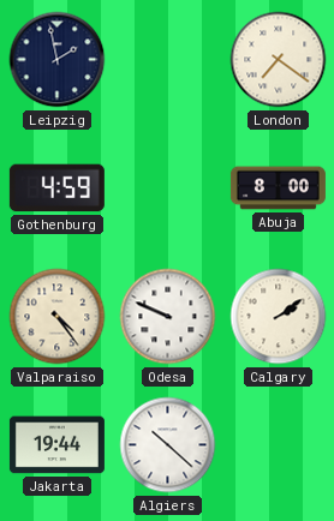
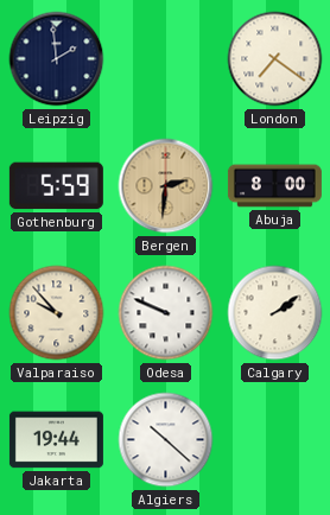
Leipzig: 1:58 -> 1:59 (57, 59)
Gothenburg: 4:59 -> 5:59 (56, 186)
Bergen: none -> 2:31 (166, 186)
Valparaiso: 4:24 -> 9:53 (57, 313)
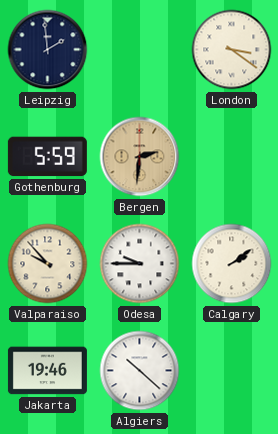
London: 7:21 -> 3:21 (232, 50)
Abuja: 8:00 -> none (274, 186)
Odesa: 9:49 -> 9:45 (140, 264)
Jakarta: 19:44 -> 19:46 (47, 371)
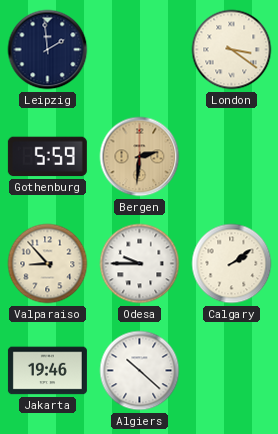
Valparaiso: 9:53 -> 8:53 (48, 264)
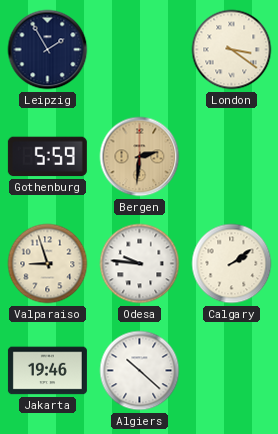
Leipzig: 1:59 -> 1:55 (48, 50)
Valparaiso: 8:53 -> 8:57 (48, 264)
Odesa: 9:45 -> 9:46 (140, 264)
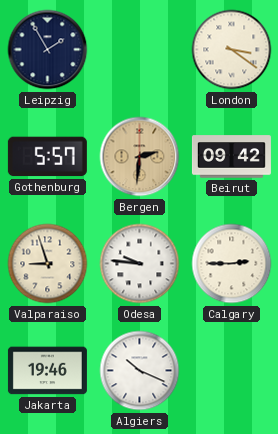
Gothenburg: 5:59 -> 5:57 (47, 157)
Beirut: none -> 09:42 (231, 157)
Calgary: 2:09 -> 2:45 (232, 264)
Algiers: 10:22 -> 10:19 (140, 371)
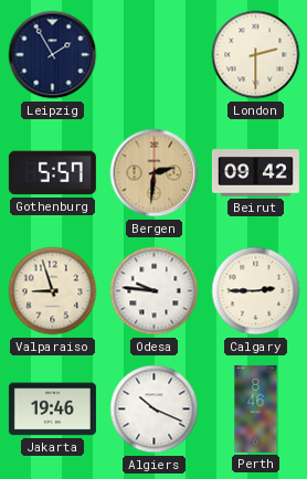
London: 3:21 -> 2:30 (256, 55)
Perth: none -> 8:46 (256, 408)
